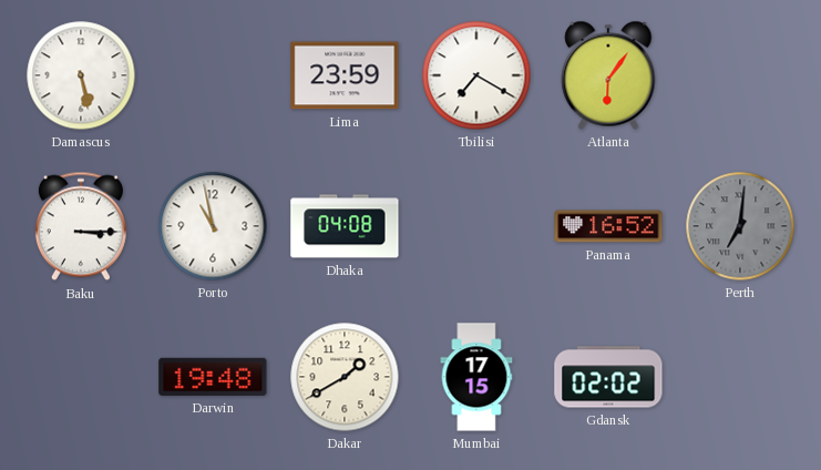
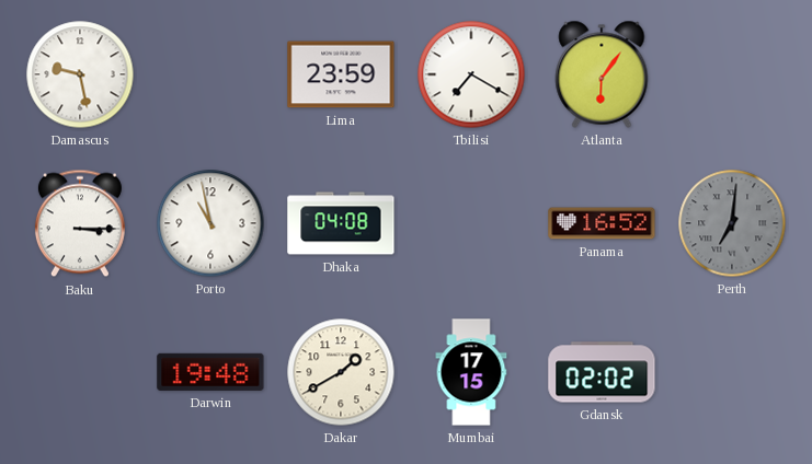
Damascus: 5:28 -> 9:28 (80, 74)
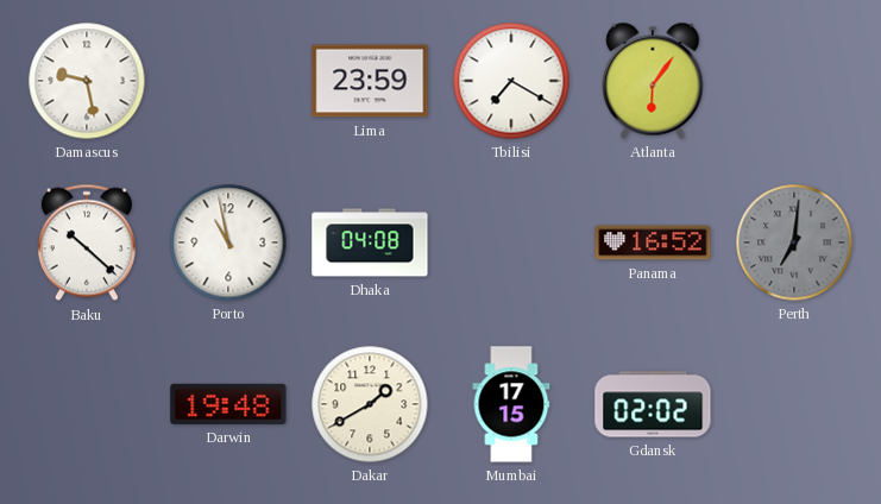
Baku: 3:15 -> 10:22 (87, 242)
